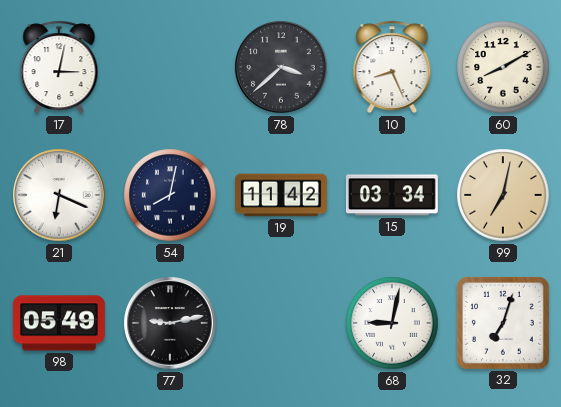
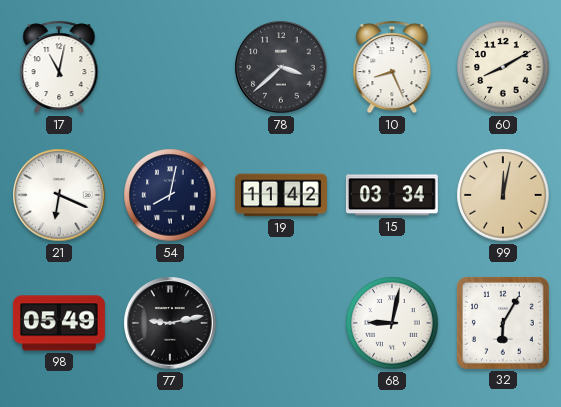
17: 3:02 -> 11:02 (59, 67)
99: 7:02 -> 12:02 (503, 195)
32: 7:03 -> 6:05 (503, 323)
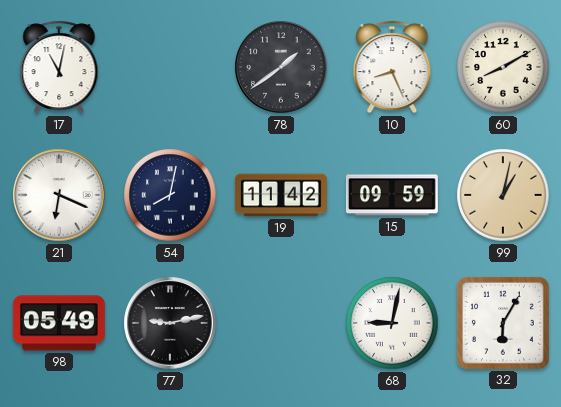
78: 3:38 -> 1:39 (281, 67)
15: 03:34 -> 09:59 (392, 195)
99: 12:02 -> 1:02 (503, 195)
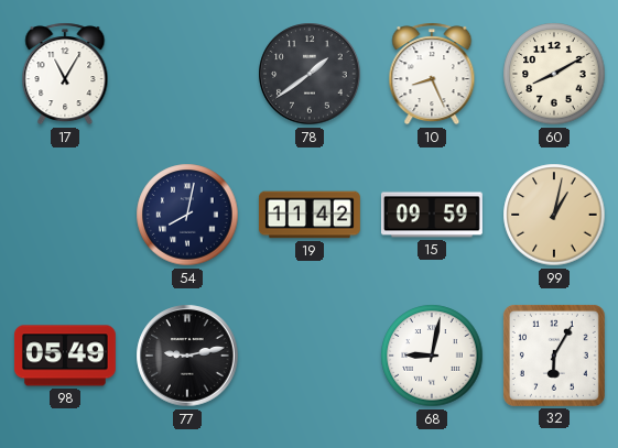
17: 11:02 -> 11:05 (65, 74)
21: 6:19 -> none (59, 195)
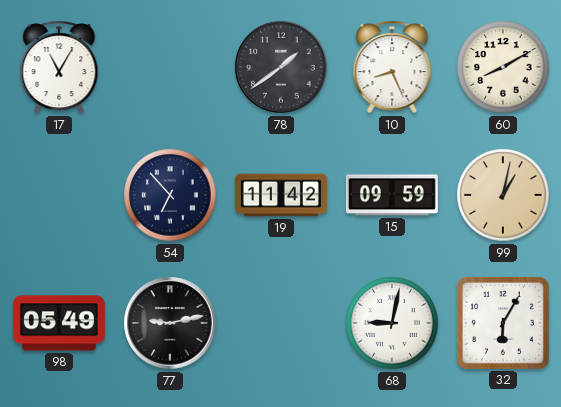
54: 8:02 -> 6:53 (170, 195)
